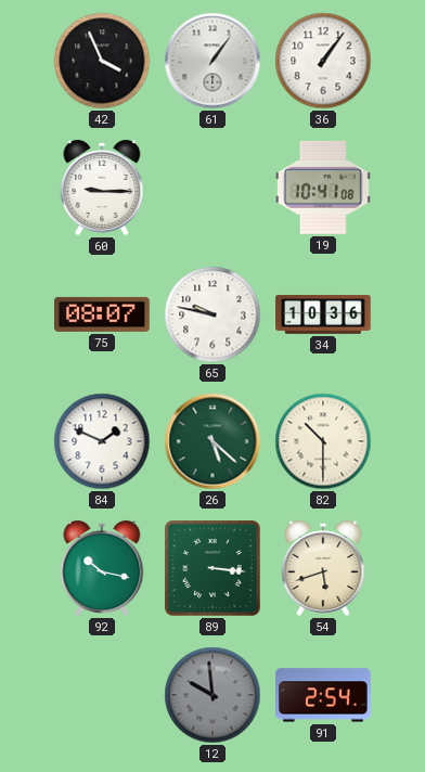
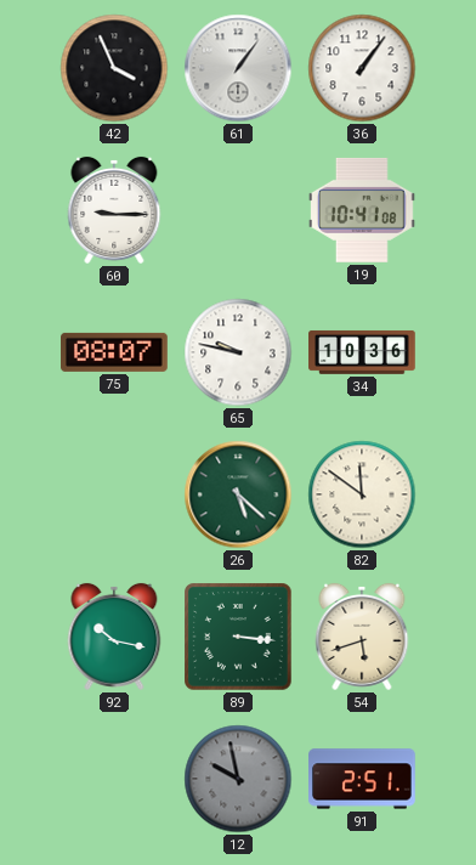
84: 1:49 -> none (102, 441)
82: 10:30 -> 11:51 (362, 494)
12: 9:59 -> 9:58 (238, 779)
91: 2:54 -> 2:51 (362, 779)
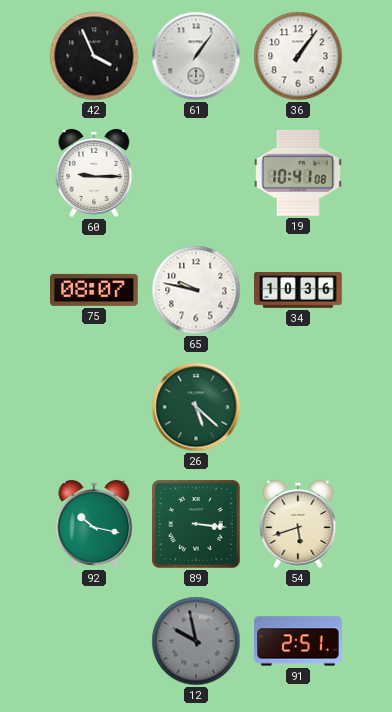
82: 11:51 -> none (362, 494)
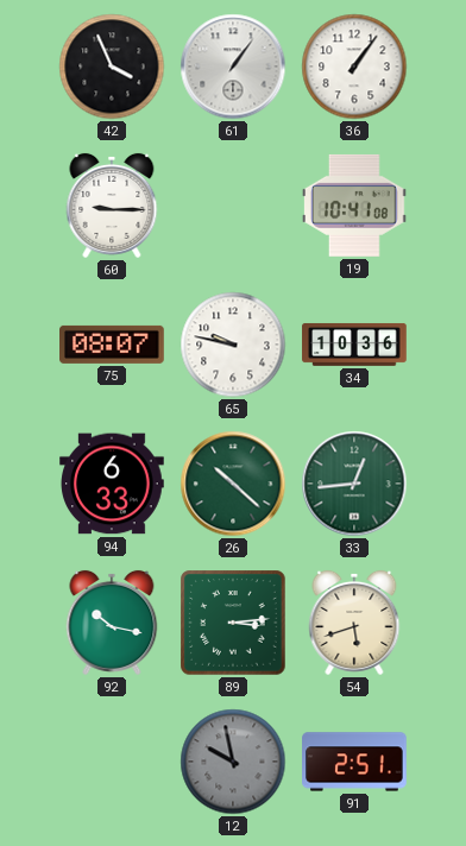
94: none -> 6:33 (112, 484)
26: 5:22 -> 10:22 (233, 484)
33: none -> 12:44 (354, 484)
89: 3:16 -> 3:14 (233, 623)
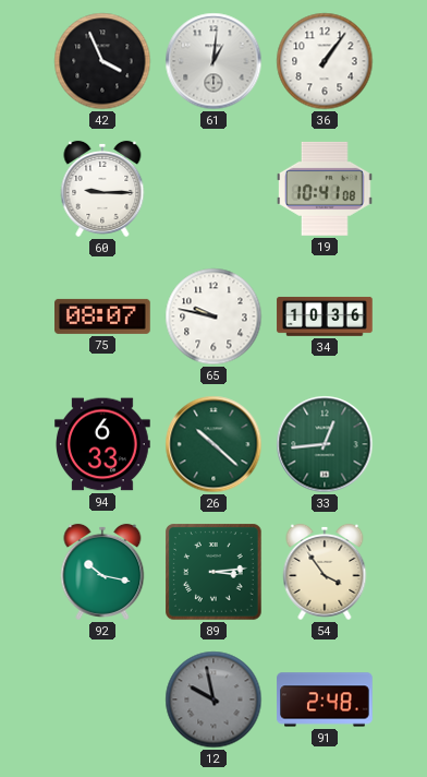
61: 1:06 -> 1:01 (213, 61)
54: 5:42 -> 3:54 (325, 572)
91: 2:51 -> 2:48 (325, 700)
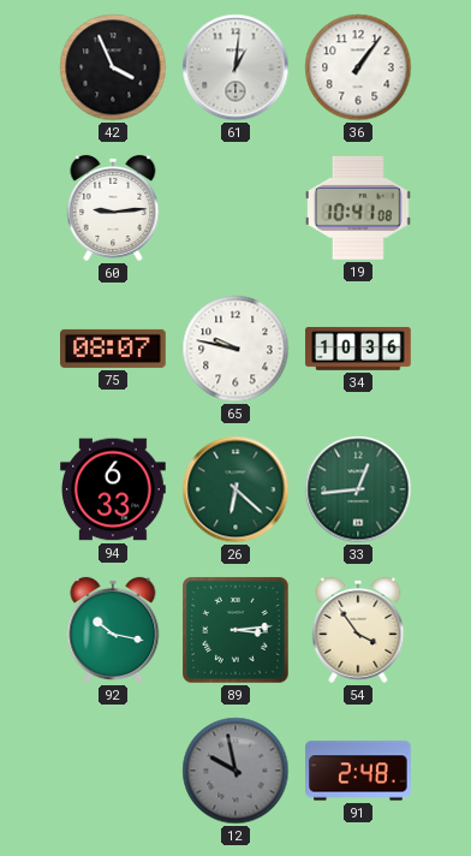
60: 9:15 -> 9:14 (113, 208)
26: 10:22 -> 6:22 (235, 489)
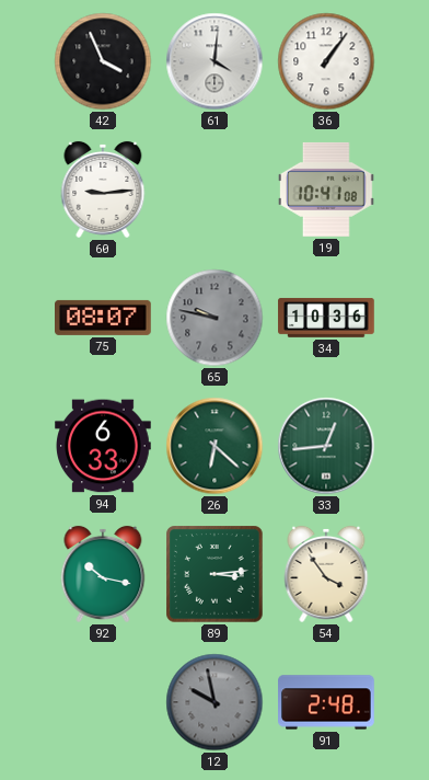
61: 1:01 -> 4:01 (215, 61)
65 dial: white -> grey (215, 318)
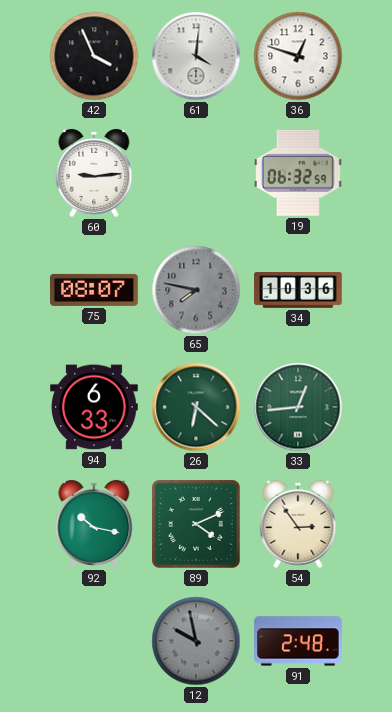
36: 1:06 -> 12:48 (298, 56)
19: 10:41 -> 06:32 (299, 173)
65: 9:47 -> 7:47 (196, 290)
89: 3:14 -> 4:11 (196, 524)
54: 3:54 -> 2:54 (298, 524)
